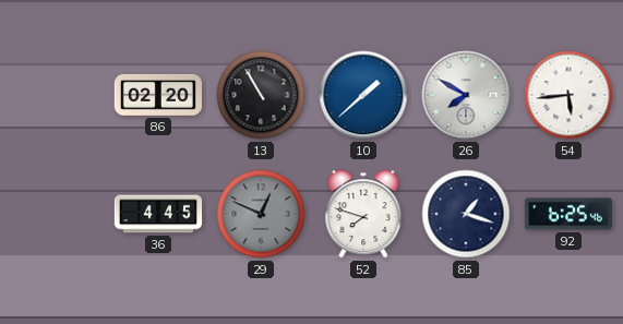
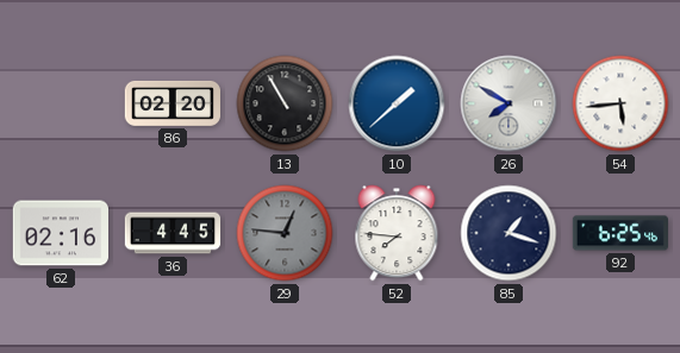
62: none -> 02:16 (60, 233)
29: 12:49 -> 12:46 (285, 233)
52: 7:48 -> 7:46 (397, 233)
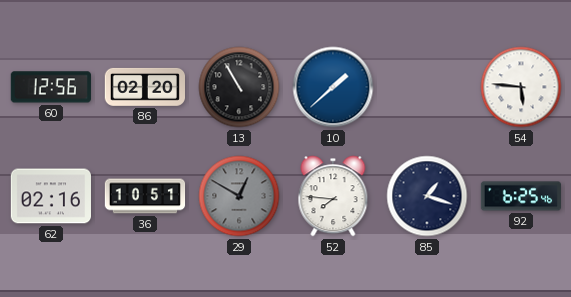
60: none -> 12:56 (51, 87)
26: 7:50 -> none (509, 103)
54: 5:44 -> 5:46 (521, 87)
36: 4:45 -> 10:51 (145, 196)
29: 12:46 -> 12:50 (239, 196)
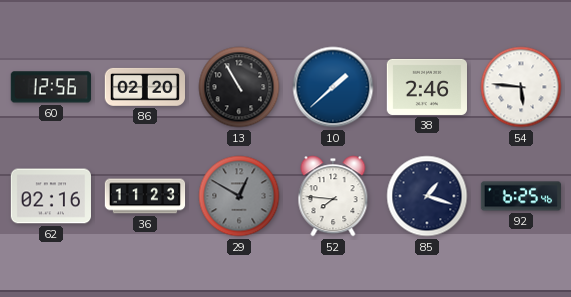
38: none -> 2:46 (426, 87)
36: 10:51 -> 11:23 (145, 196)
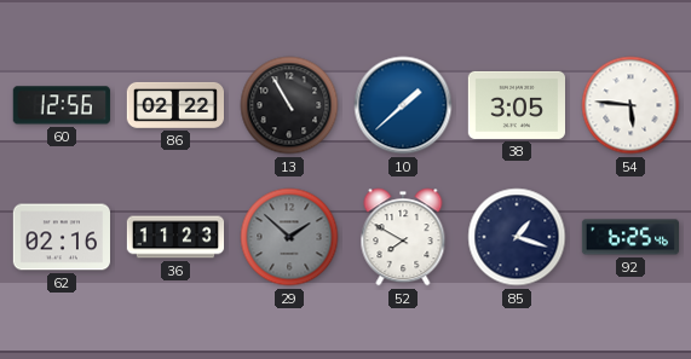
86: 02:20 -> 02:22 (174, 105)
38: 2:46 -> 3:05 (516, 105)
29: 12:50 -> 1:52 (289, 237)
52: 7:46 -> 7:50 (403, 237)
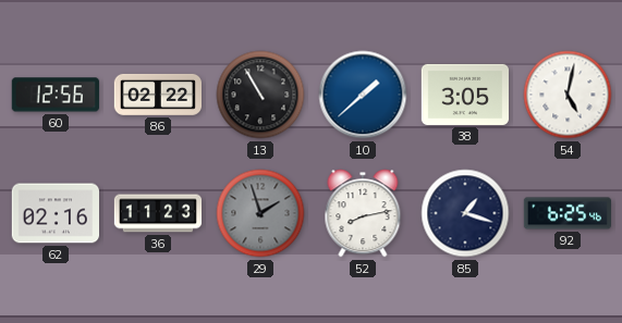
54: 5:46 -> 5:02 (568, 95)
29: 1:52 -> 1:57 (260, 213)
52: 7:50 -> 8:13 (363, 213)
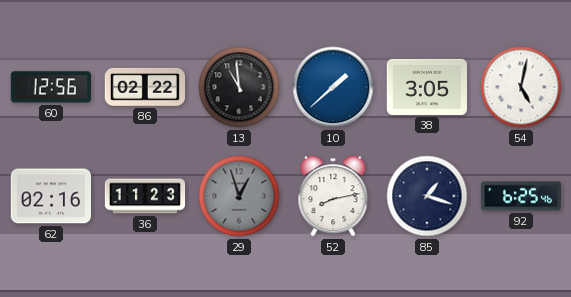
13: 10:55 -> 10:59 (239, 87)
29: 1:57 -> 12:57 (239, 196)
